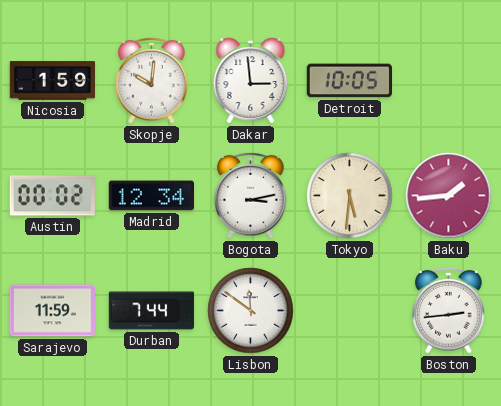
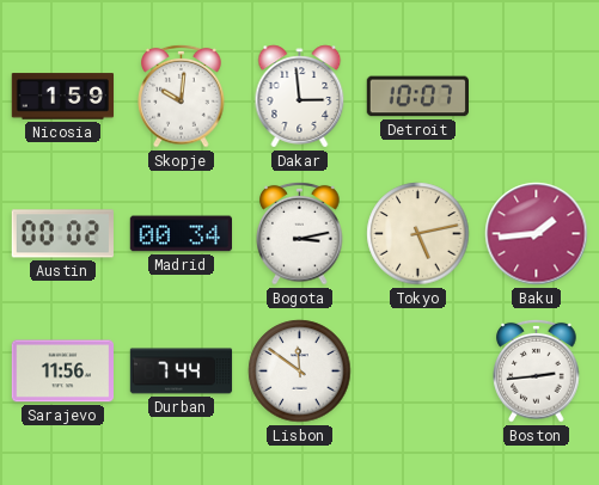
Detroit: 10:05 -> 10:07 (417, 97)
Madrid: 12:34 -> 00:34 (181, 234)
Tokyo: 5:31 -> 5:13 (418, 234)
Sarajevo: 11:59 -> 11:56 (62, 372)
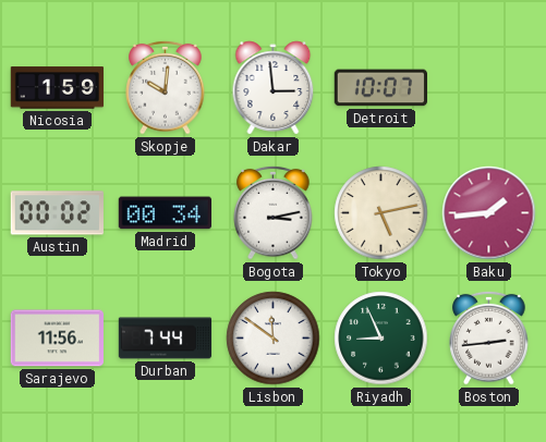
Riyadh: none -> 8:56 (381, 339)
